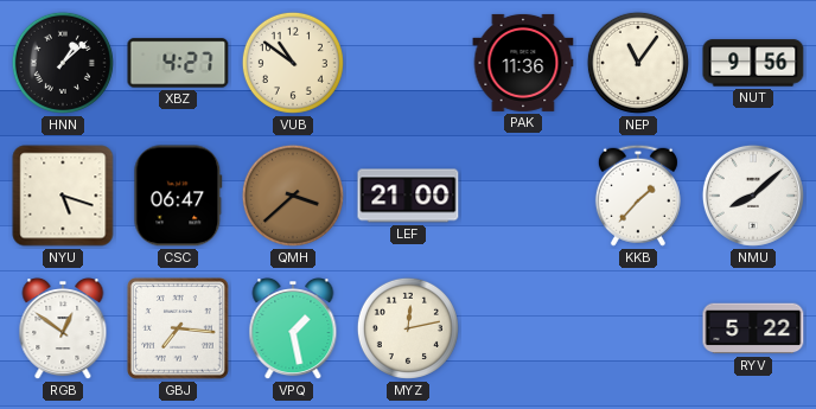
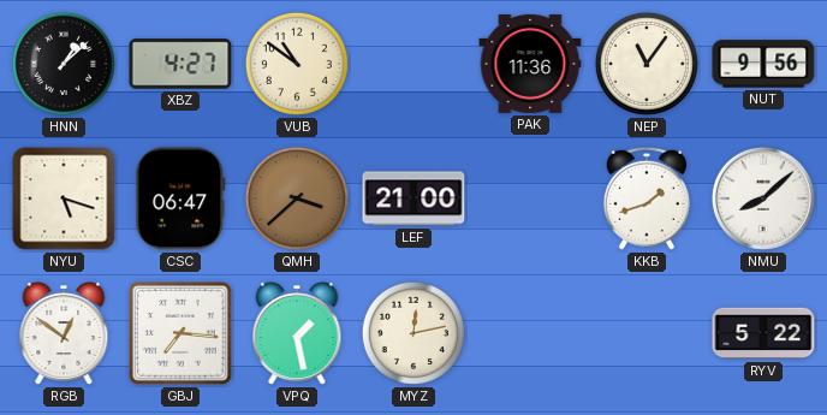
KKB: 1:37 -> 1:42 (647, 198)
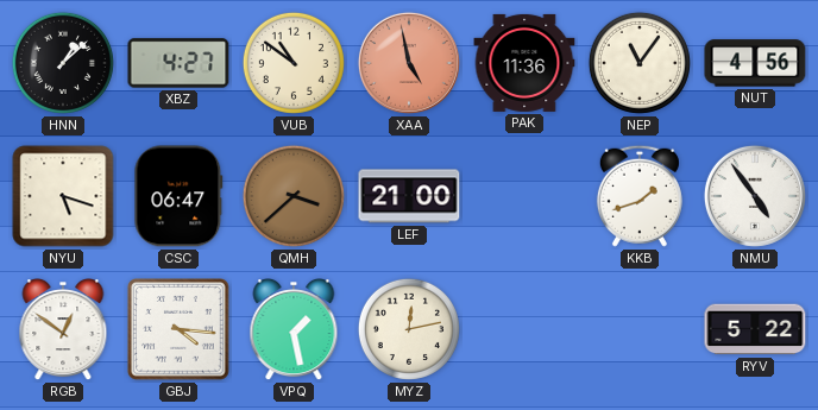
XAA: none -> 4:58 (409, 63)
NUT: 9:56 -> 4:56 (755, 63)
NMU: 8:08 -> 4:54 (755, 196)
GBJ: 7:16 -> 4:16 (180, 330)
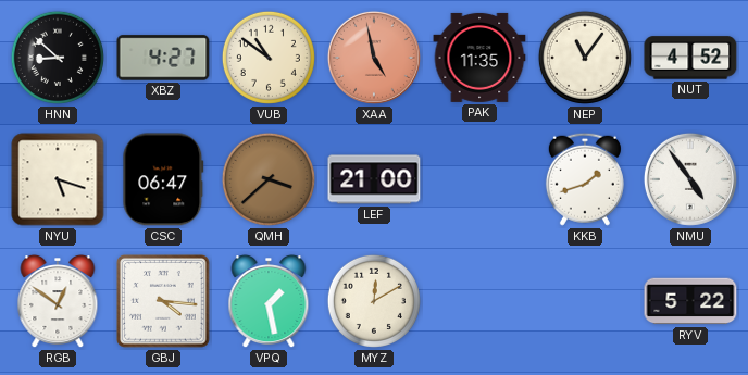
HNN: 1:08 -> 8:52 (58, 58)
PAK: 11:36 -> 11:35 (479, 58)
NUT: 4:56 -> 4:52 (690, 58)
MYZ: 12:13 -> 12:10 (374, 301)
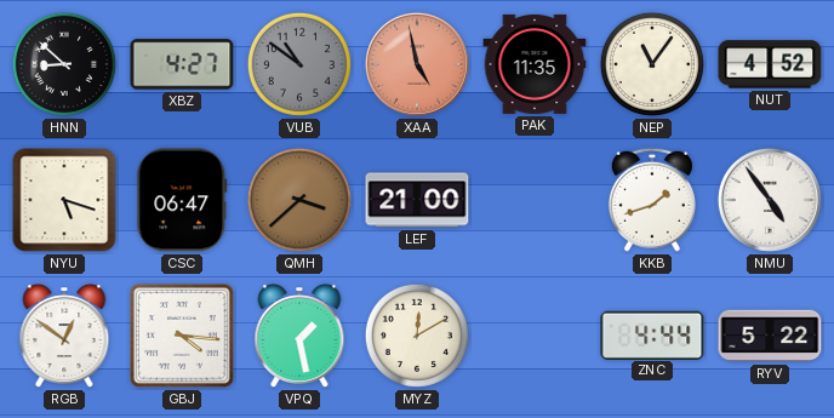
VUB dial: cream -> grey (299, 64)
ZNC: none -> 4:44 (652, 334)
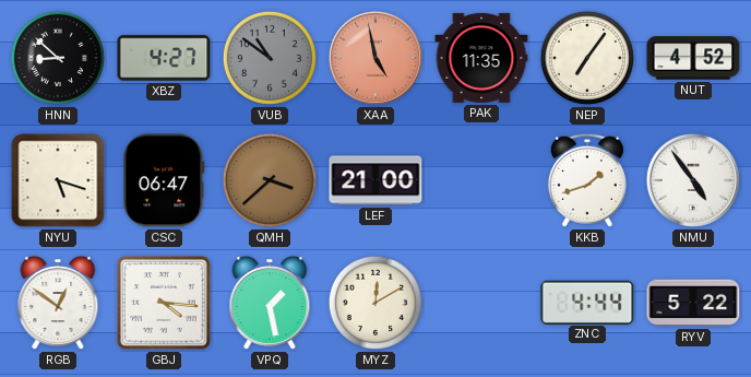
NEP: 11:06 -> 7:06 (587, 58)
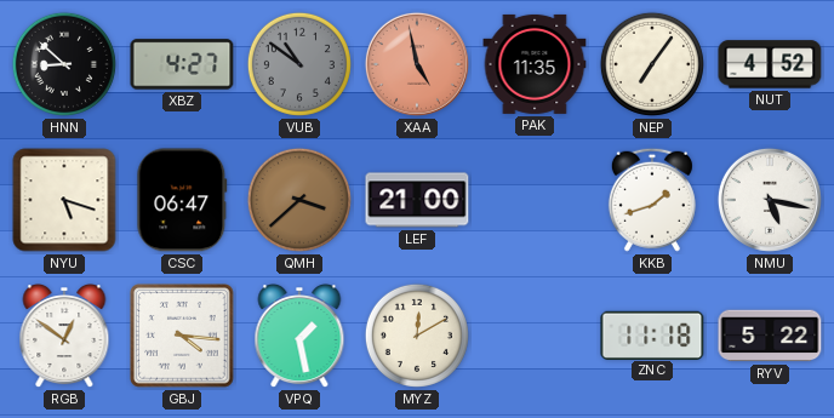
NMU: 4:54 -> 5:17 (770, 200)
ZNC: 4:44 -> 11:18 (652, 334)
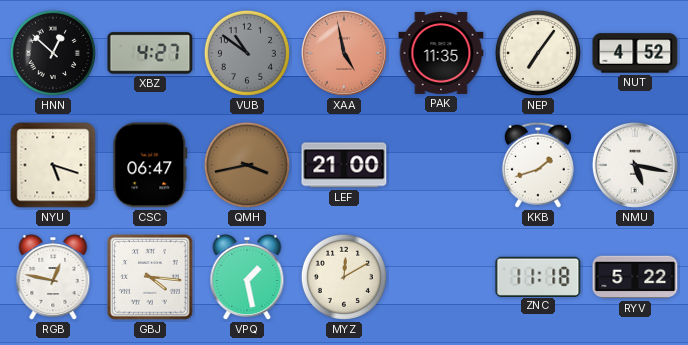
HNN: 8:52 -> 12:52 (53, 53)
QMH: 3:38 -> 3:43 (247, 165)
RGB: 12:51 -> 12:47 (53, 278)
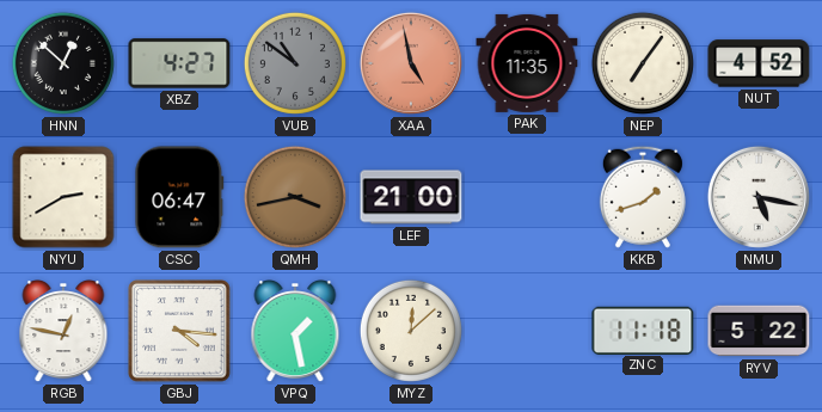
NYU: 5:18 -> 2:40 (63, 197)
MYZ: 12:10 -> 12:08 (411, 331)
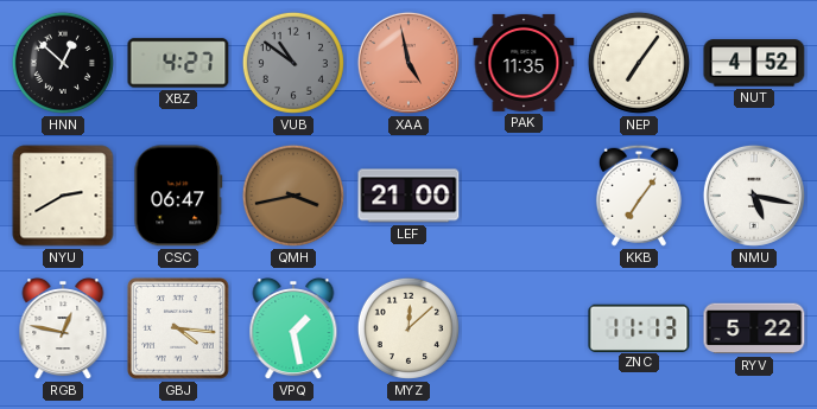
KKB: 1:42 -> 7:06 (639, 196)
ZNC: 11:18 -> 11:13 (639, 327)
